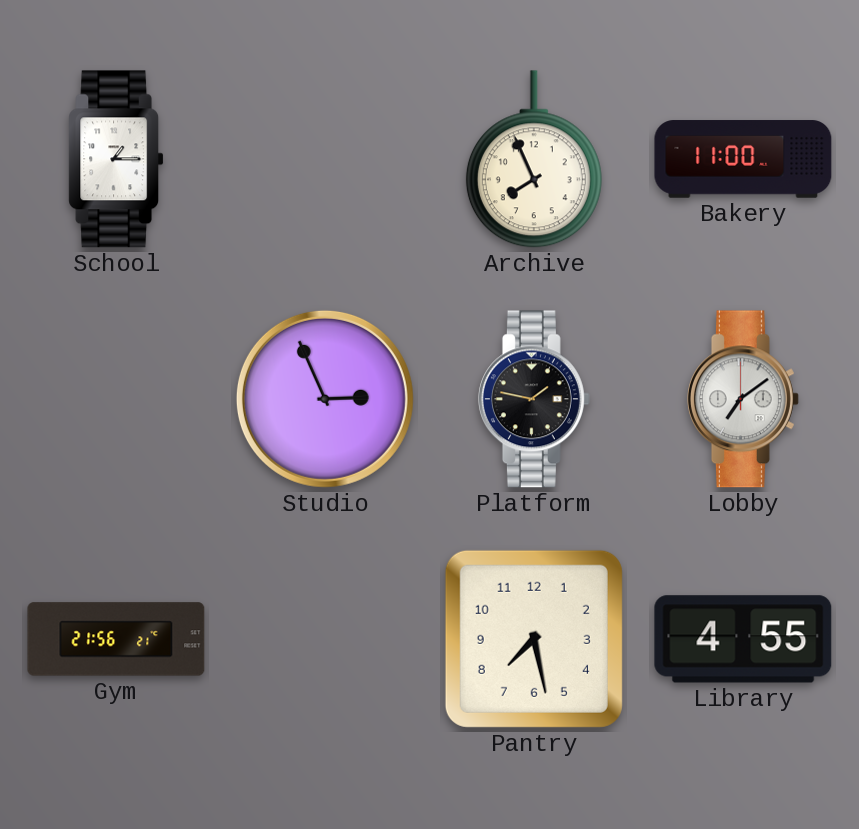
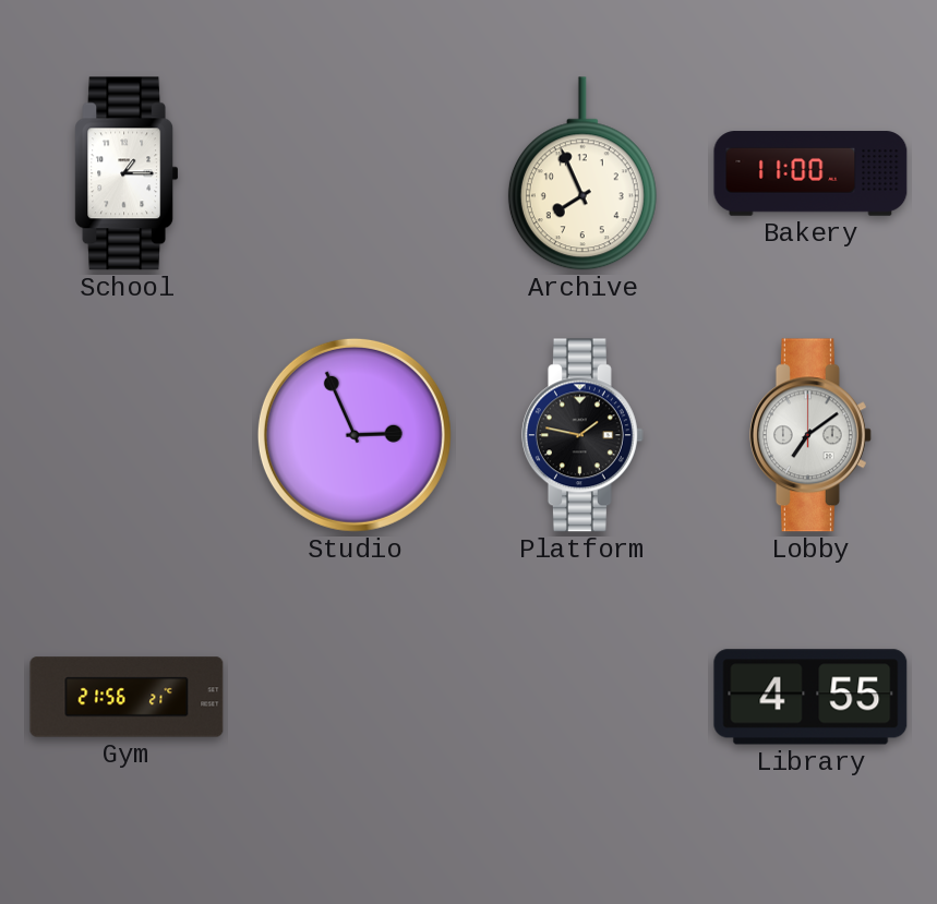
Pantry: 7:28 -> none (534, 639)
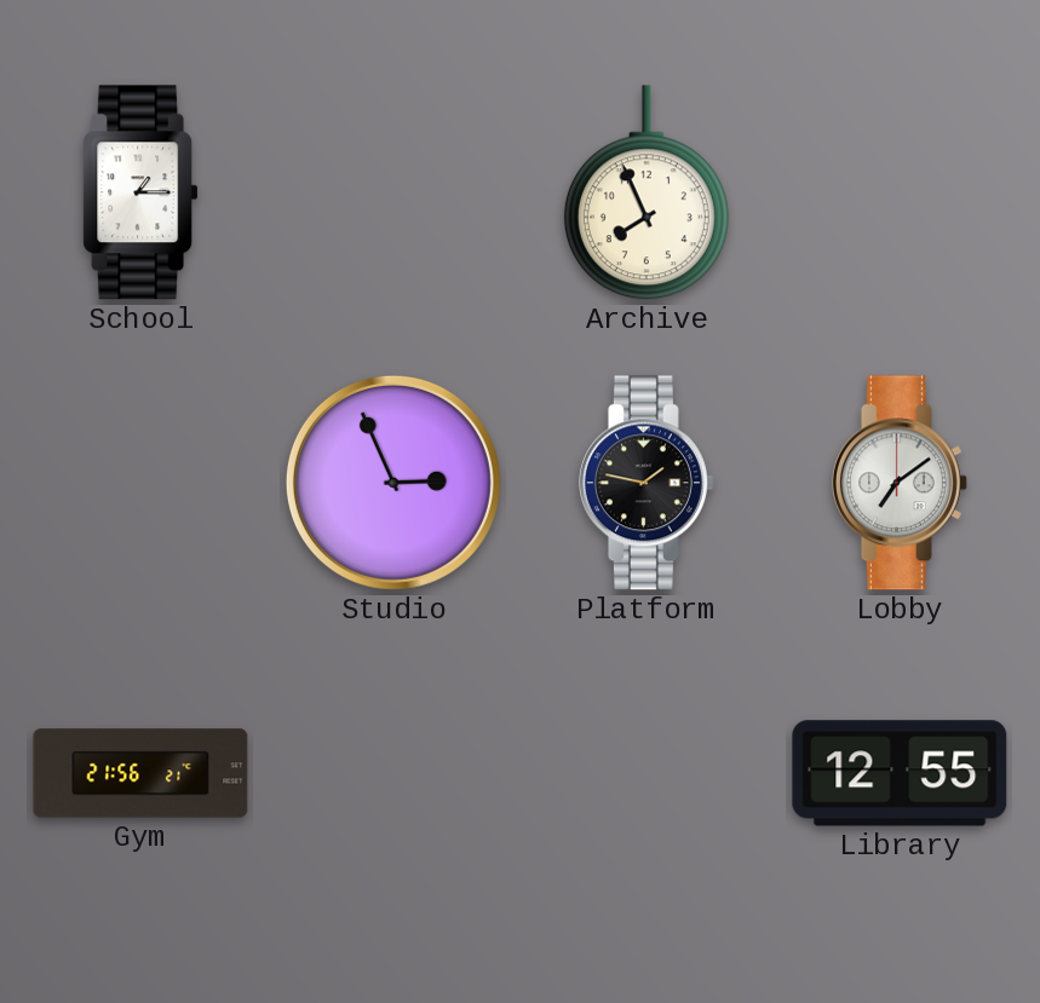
Bakery: 11:00 -> none (810, 173)
Library: 4:55 -> 12:55 (900, 773)
